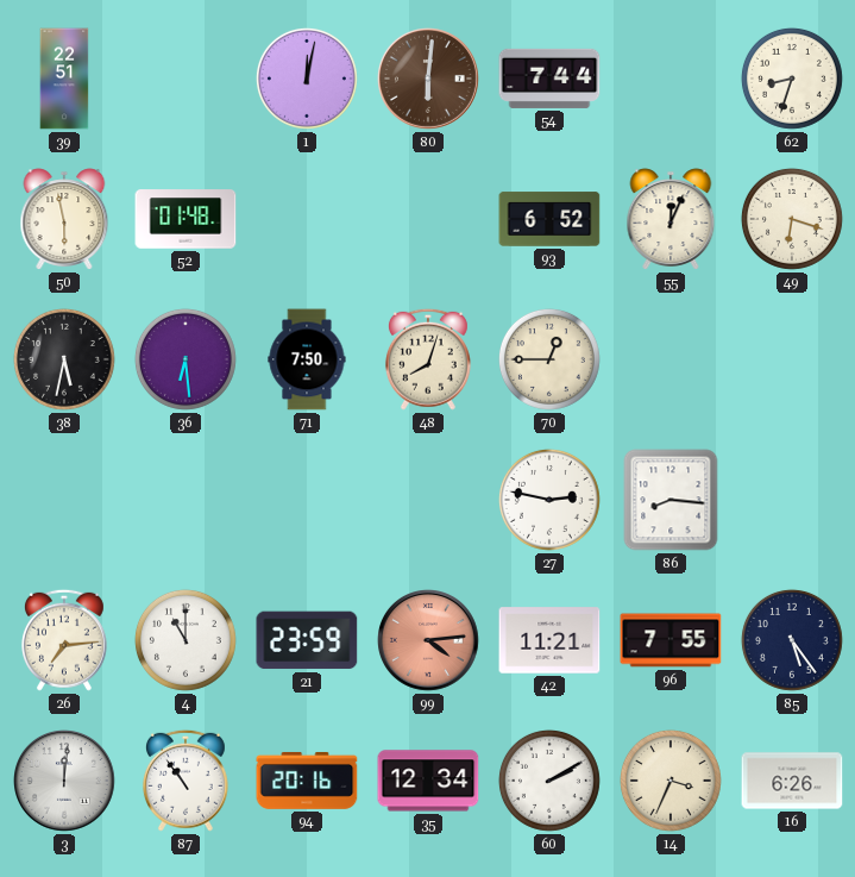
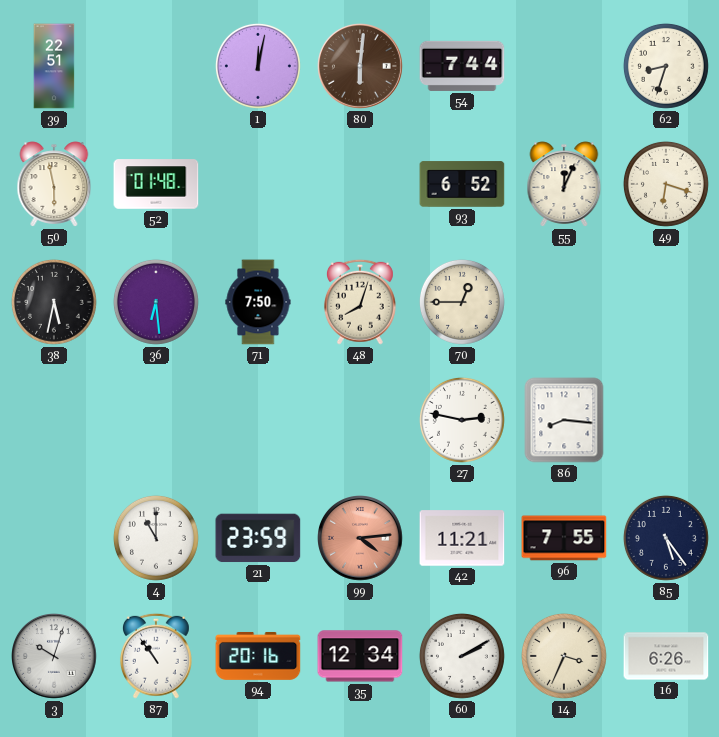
26: 7:14 -> none (64, 640)
3: 12:01 -> 10:03 (55, 657)
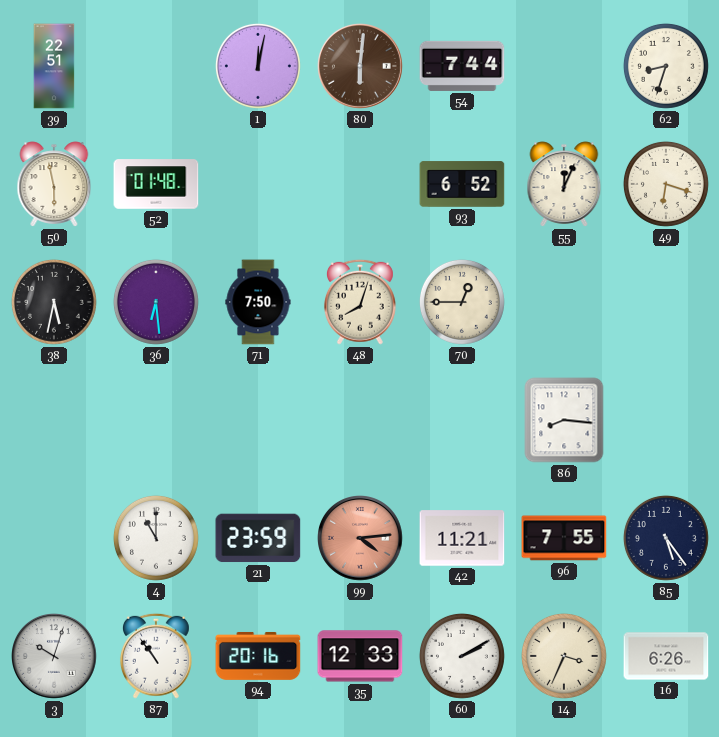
27: 2:47 -> none (462, 420)
35: 12:34 -> 12:33 (360, 656)
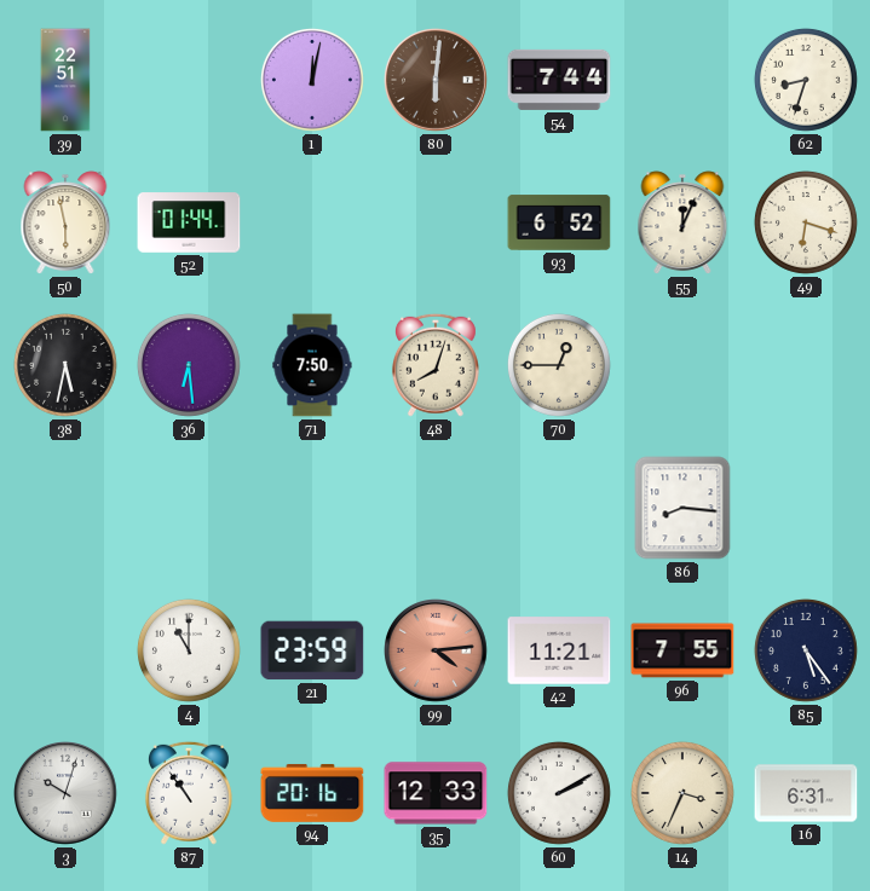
52: 01:48 -> 01:44 (189, 222)
16: 6:26 -> 6:31 (806, 793)
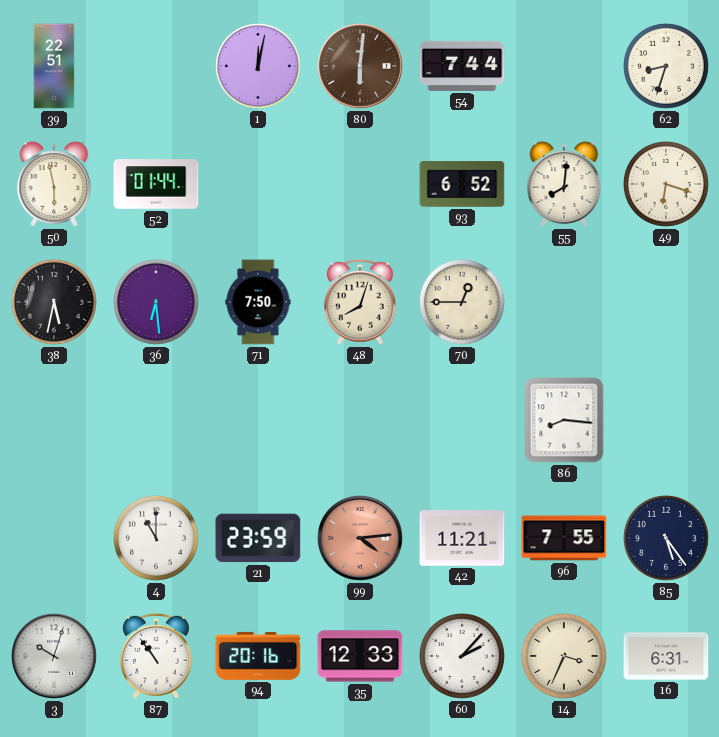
55: 12:04 -> 8:01 (564, 184)
60: 2:10 -> 2:07 (462, 656)
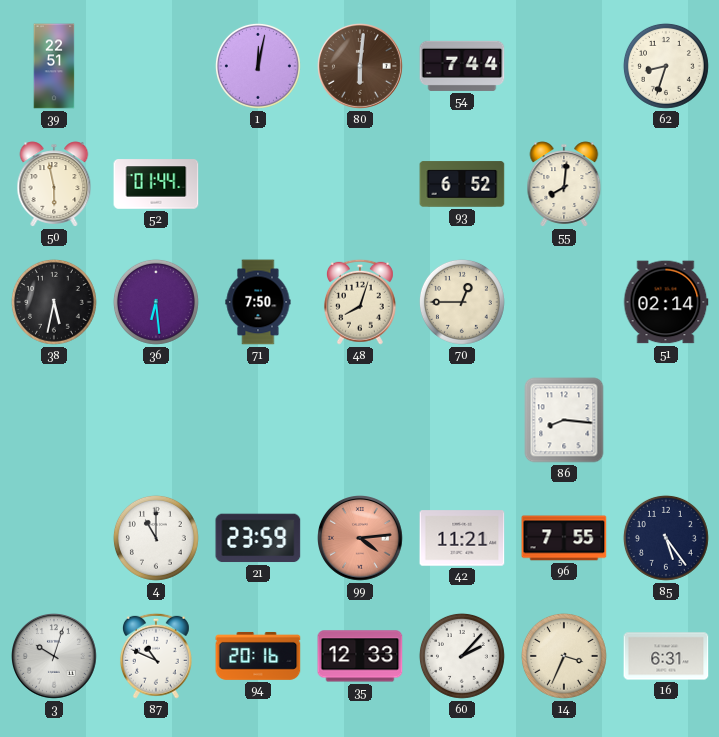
49: 6:18 -> none (666, 184)
51: none -> 02:14 (666, 302)
87: 10:54 -> 10:49 (156, 656)
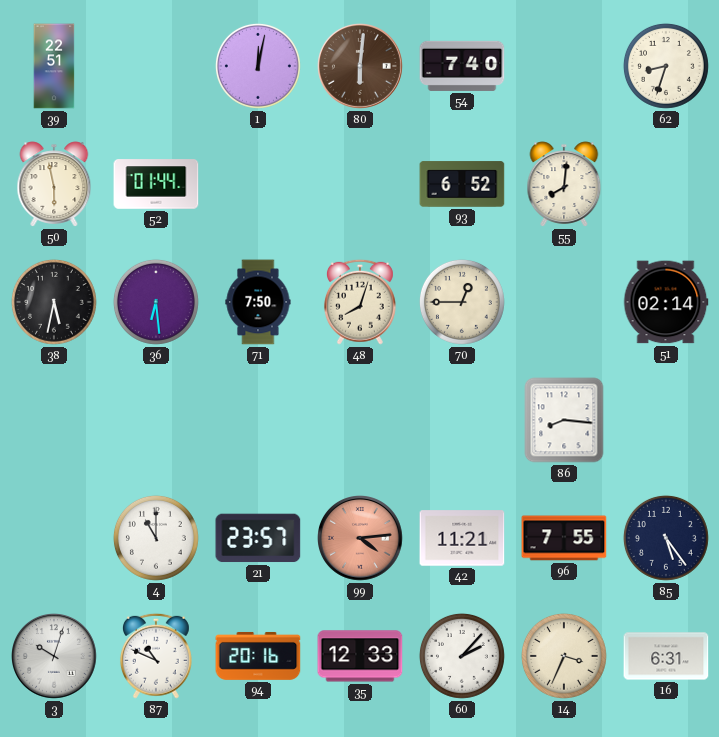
54: 7:44 -> 7:40 (462, 66)
21: 23:59 -> 23:57 (258, 538)
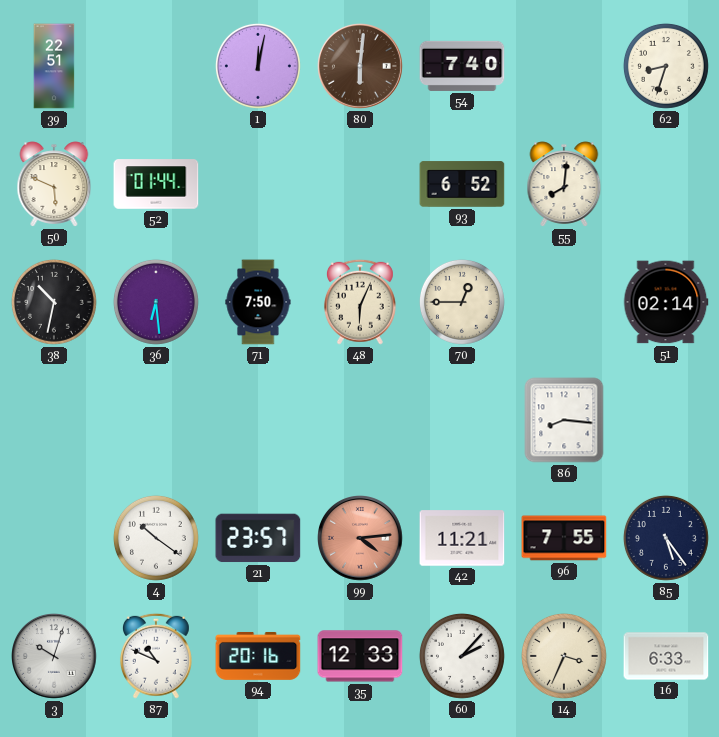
50: 5:58 -> 5:49 (54, 184)
38: 5:32 -> 10:32 (54, 302)
48: 8:03 -> 6:04 (360, 302)
4: 11:00 -> 10:21 (156, 538)
16: 6:31 -> 6:33 (666, 656)
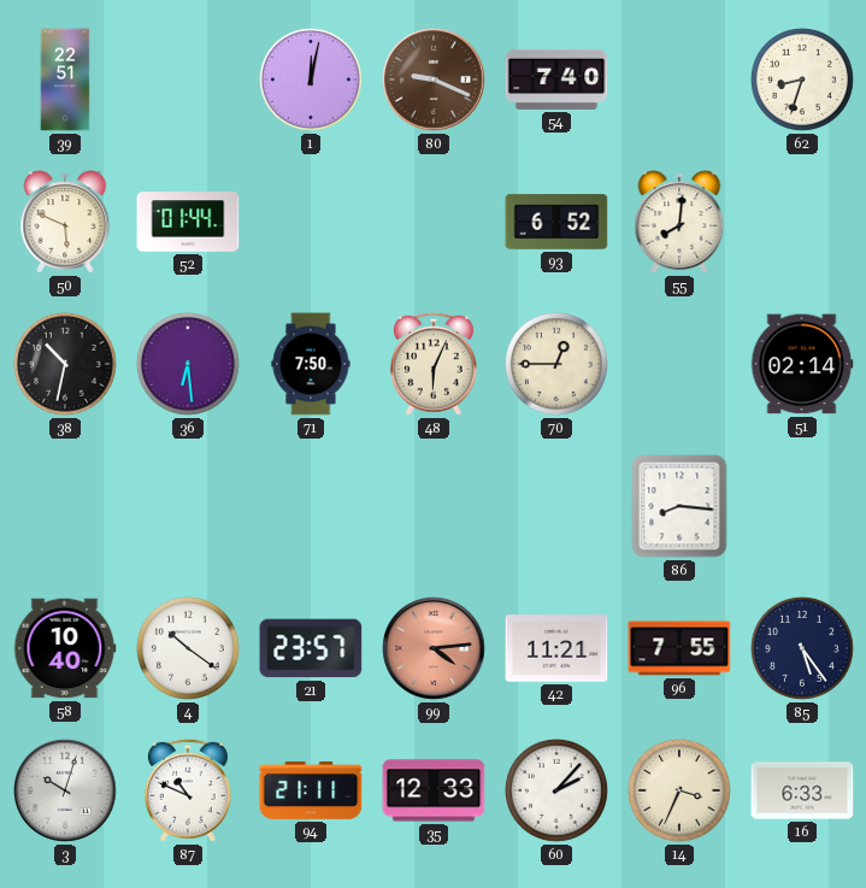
80: 6:01 -> 9:19 (435, 81)
58: none -> 10:40 (65, 648)
94: 20:16 -> 21:11 (311, 790)
